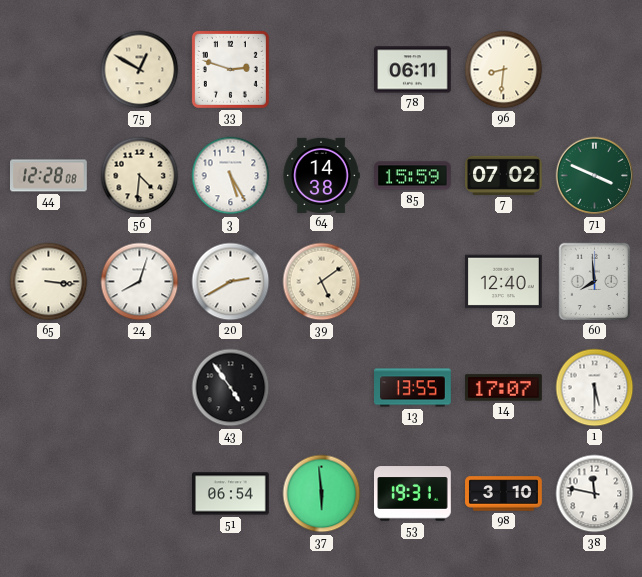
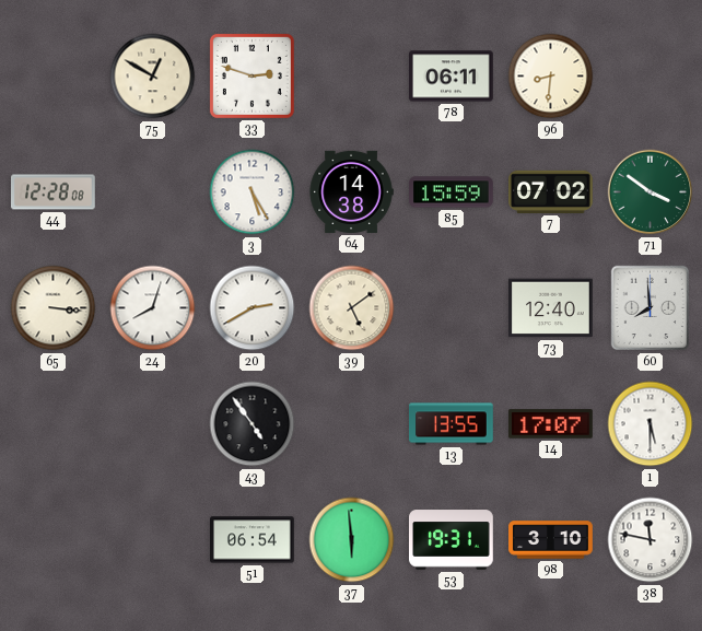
56: 4:31 -> none (140, 176)
71: 3:49 -> 3:51 (651, 192)
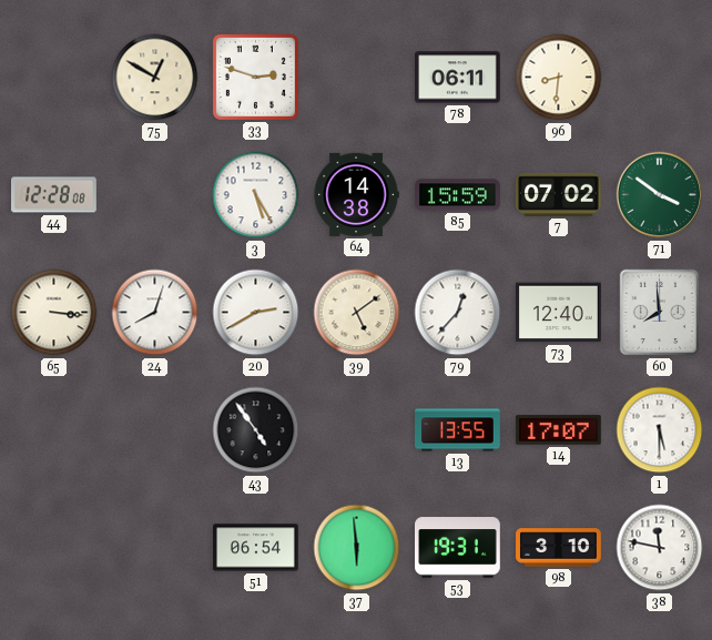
79: none -> 12:37 (458, 313)
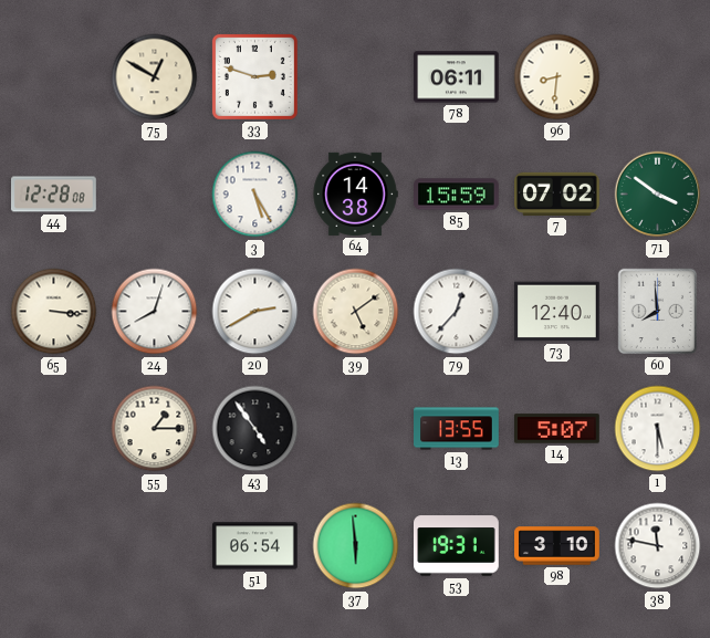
55: none -> 1:15 (155, 429)
14: 17:07 -> 5:07 (557, 429)
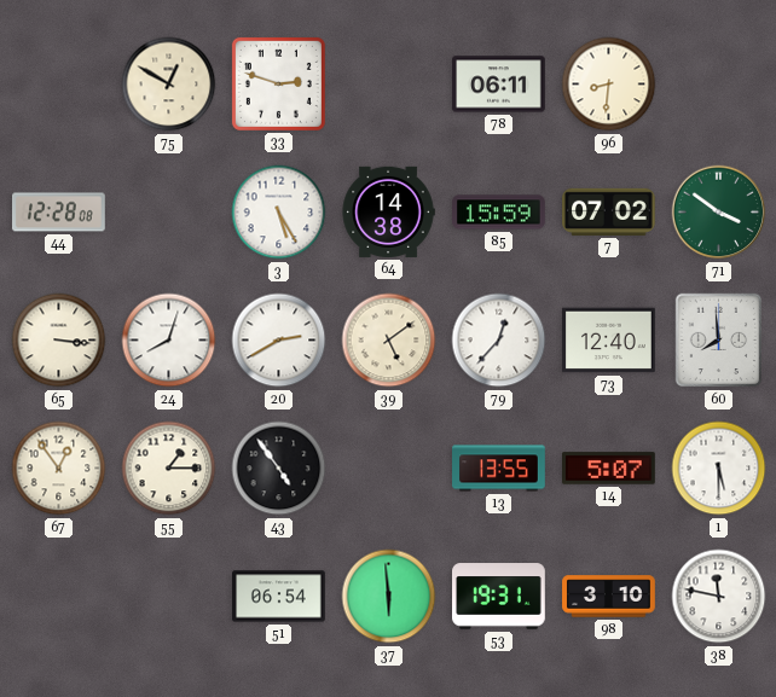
67: none -> 12:54 (59, 469)
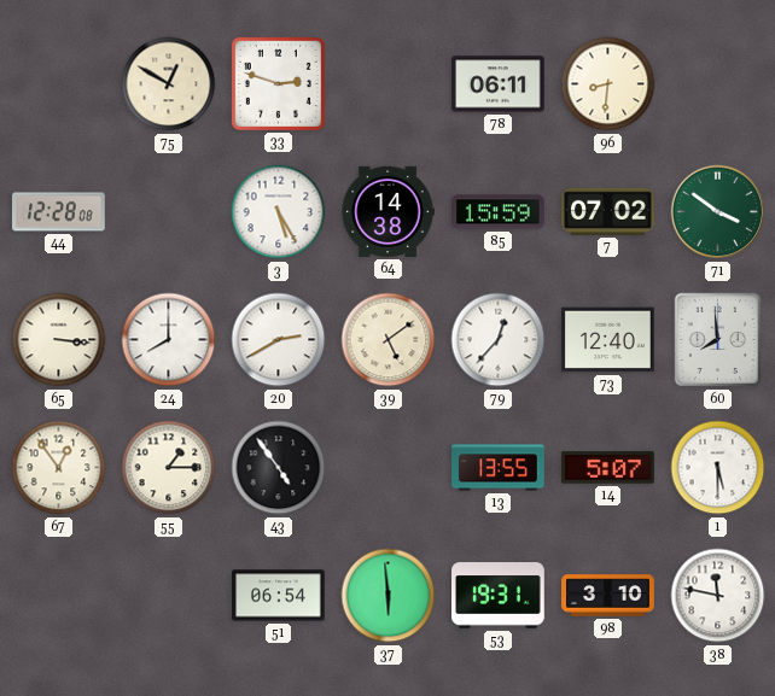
24: 8:03 -> 8:00 (169, 340)
